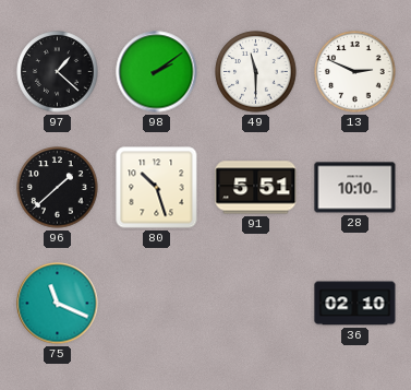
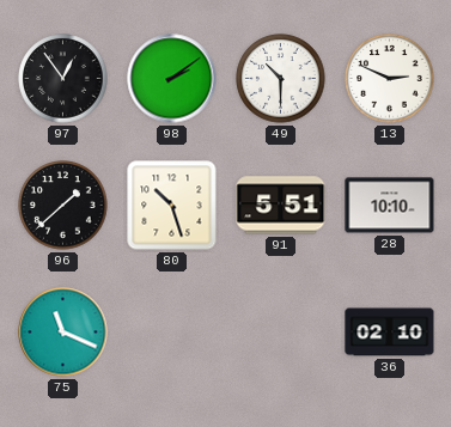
97: 1:22 -> 12:54 (63, 79)
49: 11:30 -> 10:30 (281, 79)
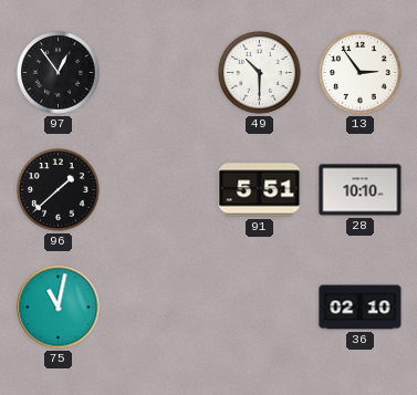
98: 2:09 -> none (172, 79)
13: 2:49 -> 2:54 (361, 73)
80: 10:27 -> none (172, 206)
75: 11:19 -> 11:02 (59, 308)
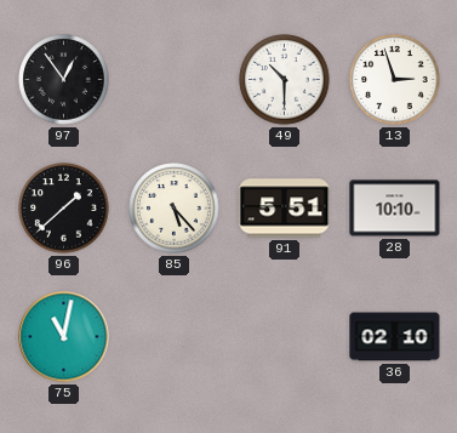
13: 2:54 -> 2:57 (395, 80)
85: none -> 5:23 (175, 209)
